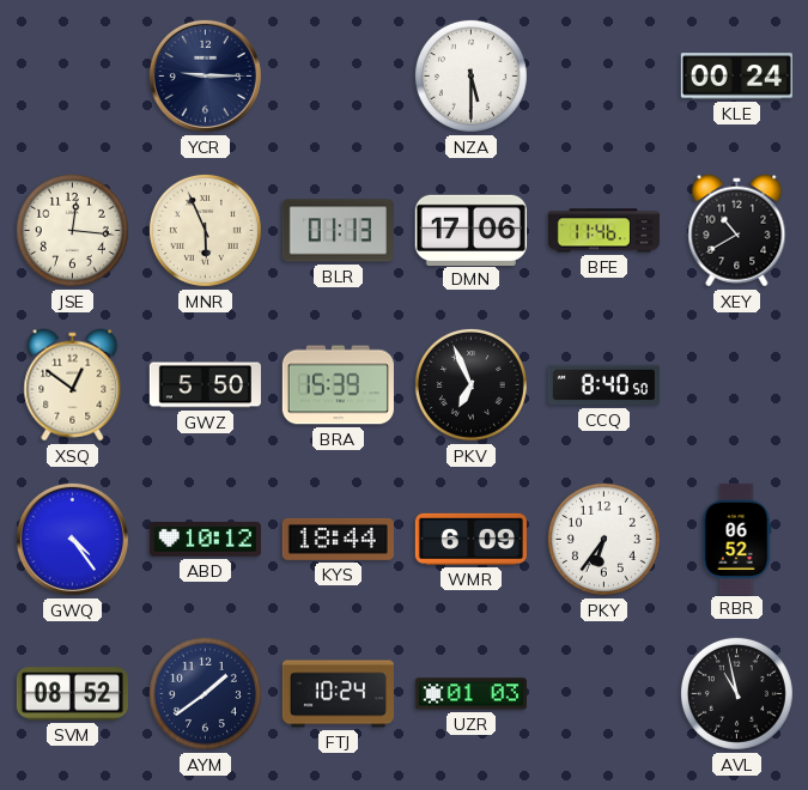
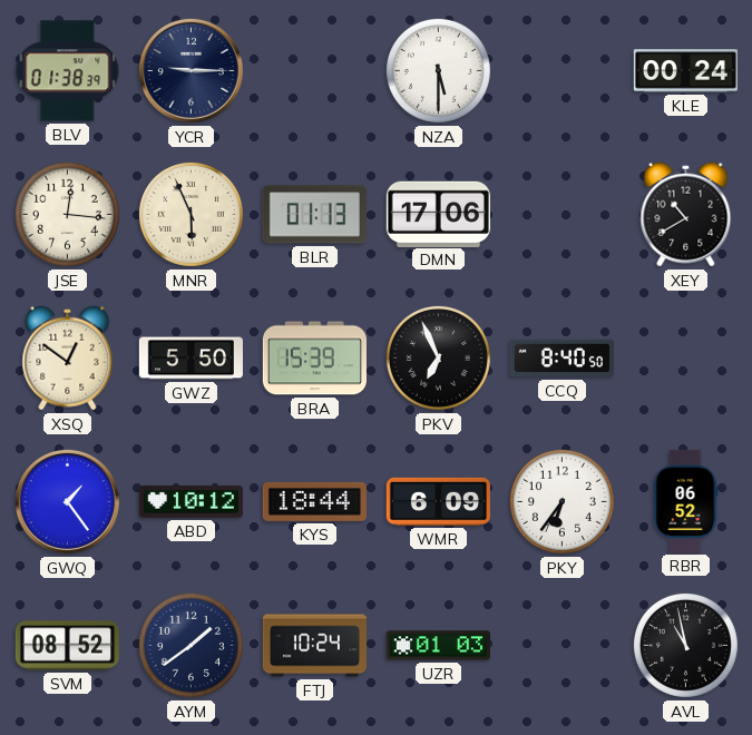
BLV: none -> 01:38 (68, 71)
BFE: 11:46 -> none (603, 231)
GWQ: 4:24 -> 1:24 (67, 501)
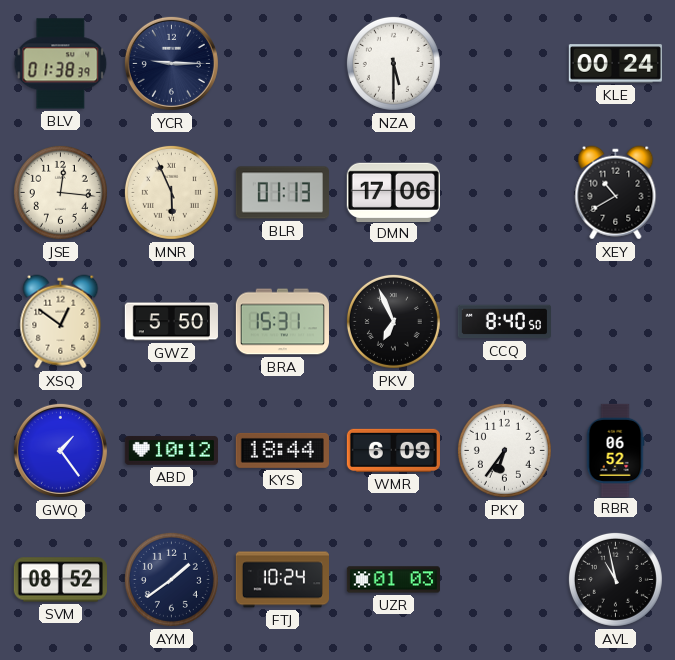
BRA: 15:39 -> 15:31 (282, 322)
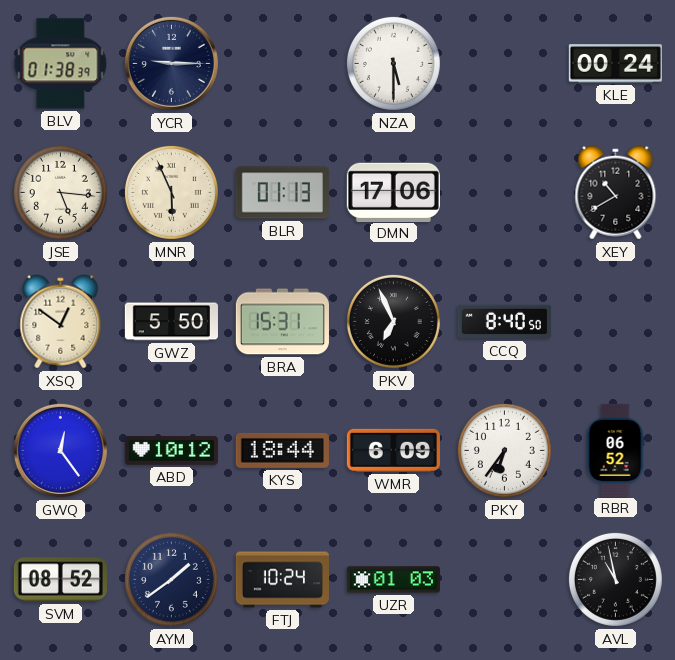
JSE: 12:16 -> 5:16 (60, 192)
GWQ: 1:24 -> 12:24 (60, 450)
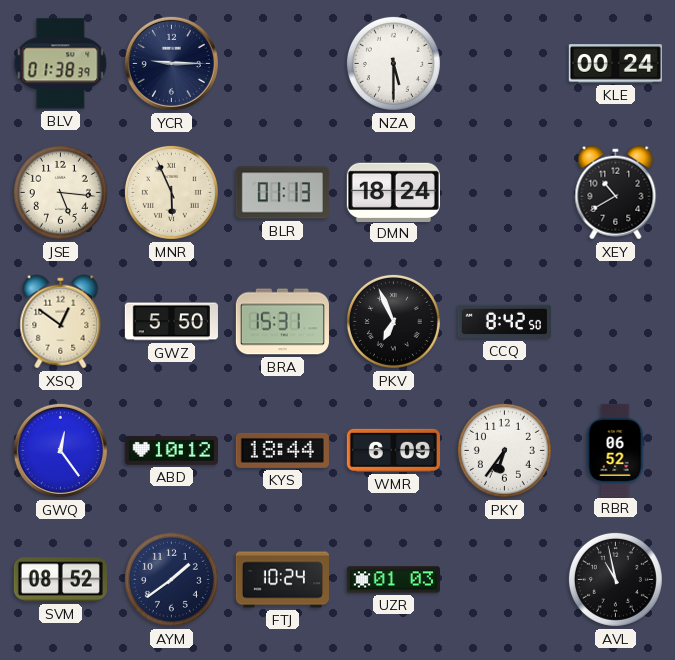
DMN: 17:06 -> 18:24 (393, 192)
CCQ: 8:40 -> 8:42 (504, 322)
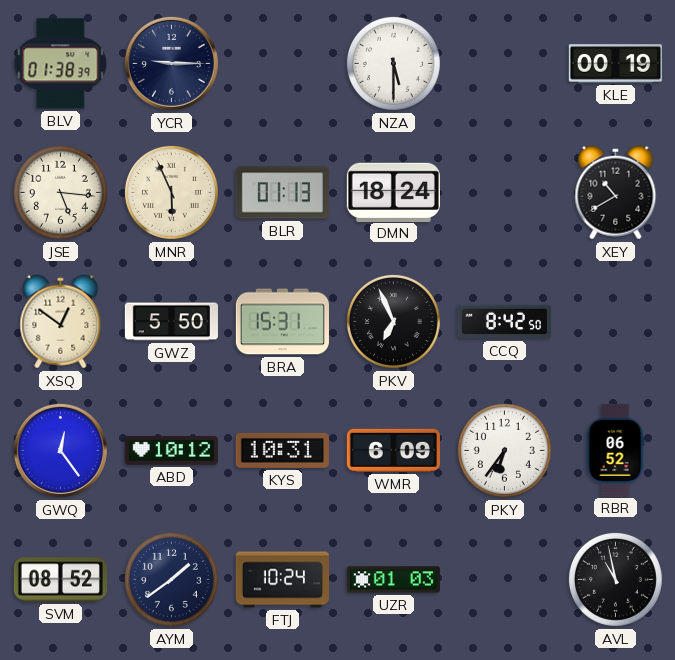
KLE: 00:24 -> 00:19 (615, 64)
KYS: 18:44 -> 10:31 (282, 450)
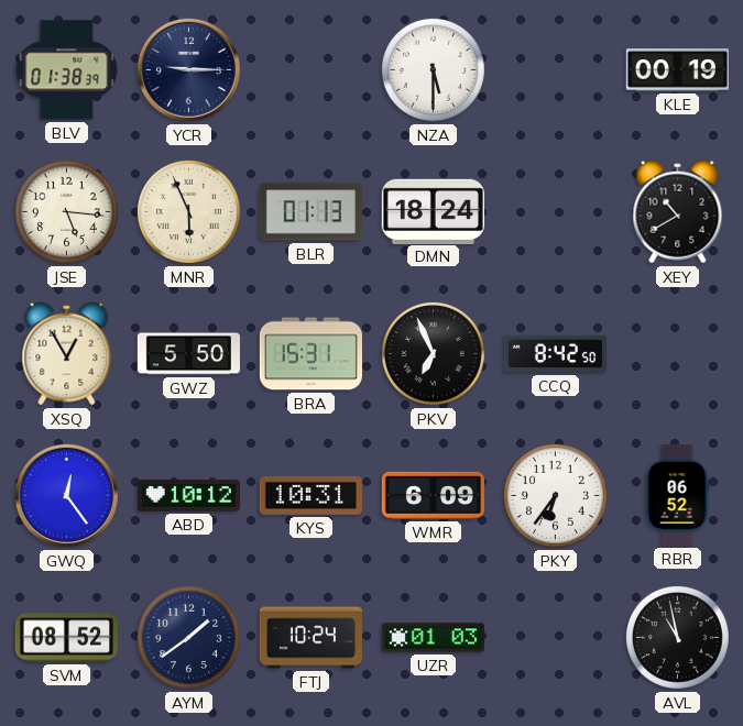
XSQ: 12:51 -> 12:55 (67, 354)
